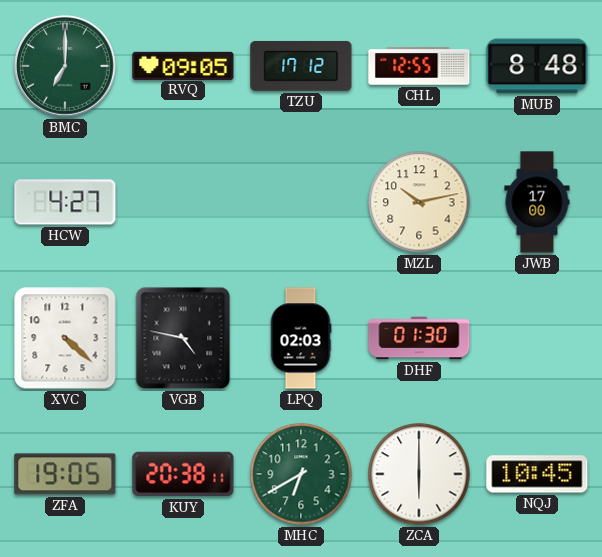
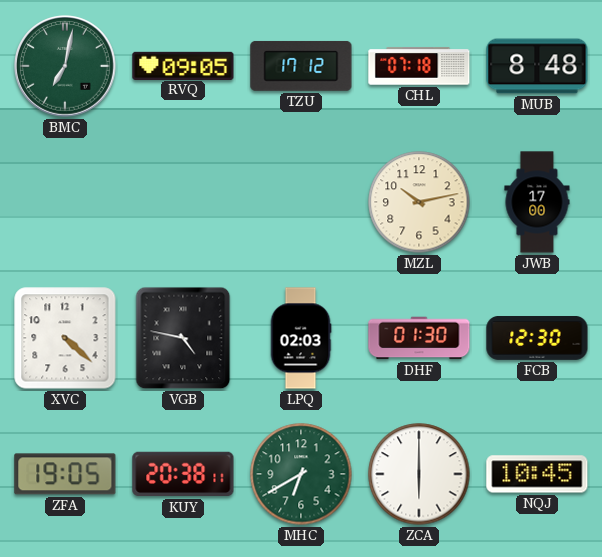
BMC: 7:00 -> 7:02 (65, 66)
CHL: 12:55 -> 07:18 (419, 66)
HCW: 4:27 -> none (65, 202)
FCB: none -> 12:30 (537, 339)
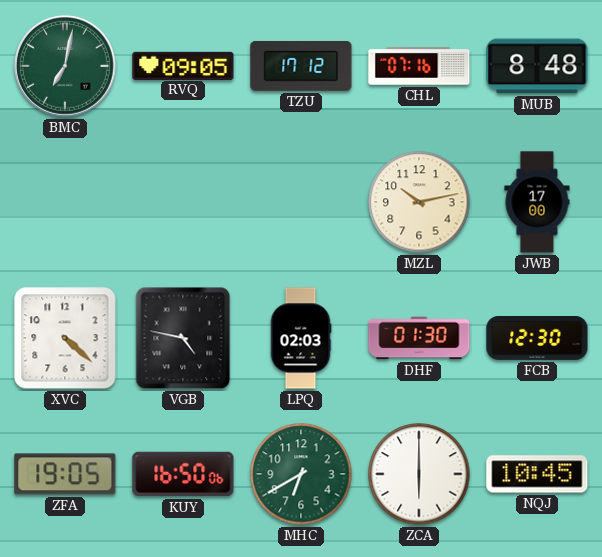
CHL: 07:18 -> 07:16 (419, 66)
KUY: 20:38 -> 16:50 (183, 474)
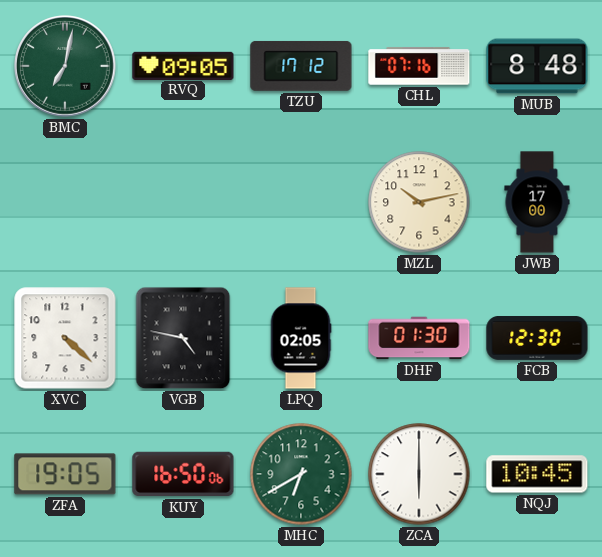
LPQ: 02:03 -> 02:05 (301, 338)
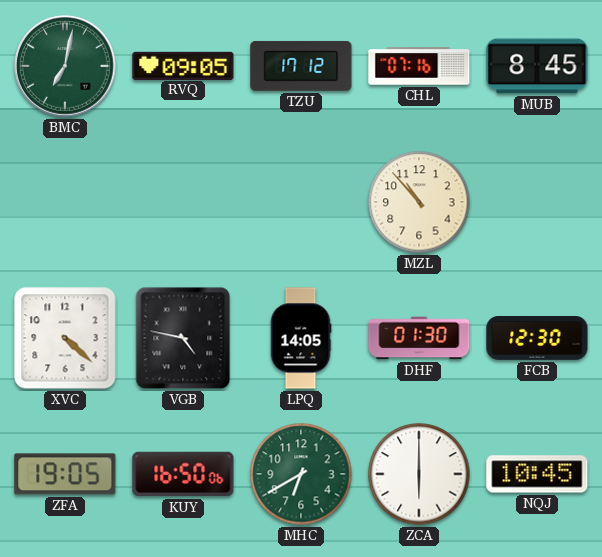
MUB: 8:48 -> 8:45 (537, 66)
MZL: 10:13 -> 10:53 (419, 202)
JWB: 17:00 -> none (537, 202)
LPQ: 02:05 -> 14:05 (301, 338)
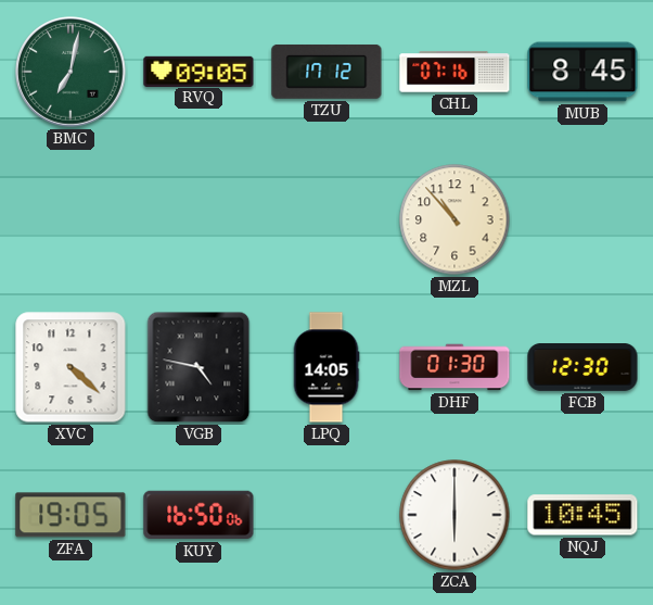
MHC: 6:40 -> none (301, 474)
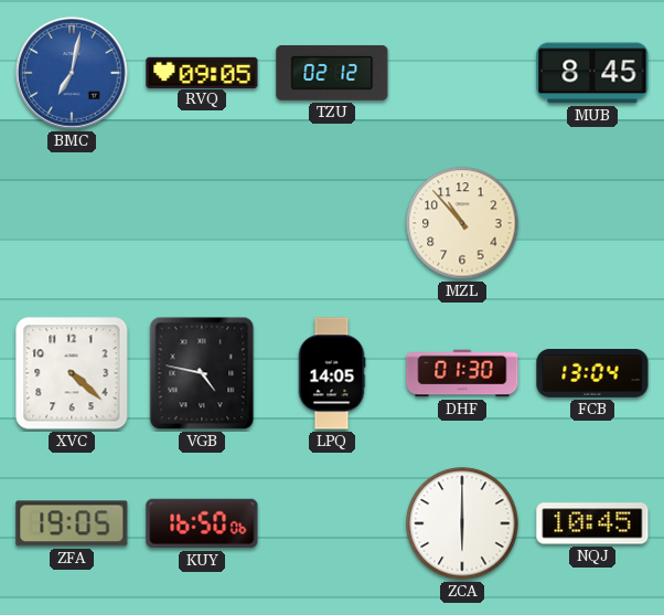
BMC dial: green -> blue (72, 73)
TZU: 17:12 -> 02:12 (332, 73)
CHL: 07:16 -> none (454, 72)
FCB: 12:30 -> 13:04 (592, 374)
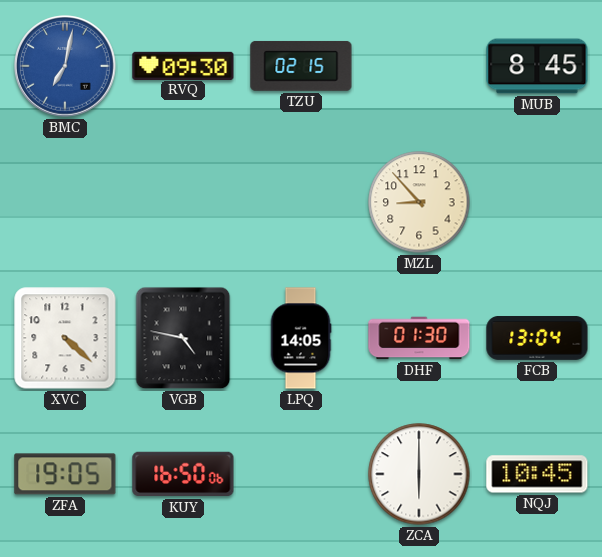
RVQ: 09:05 -> 09:30 (183, 65)
TZU: 02:12 -> 02:15 (301, 66)
MZL: 10:53 -> 8:53 (419, 202)
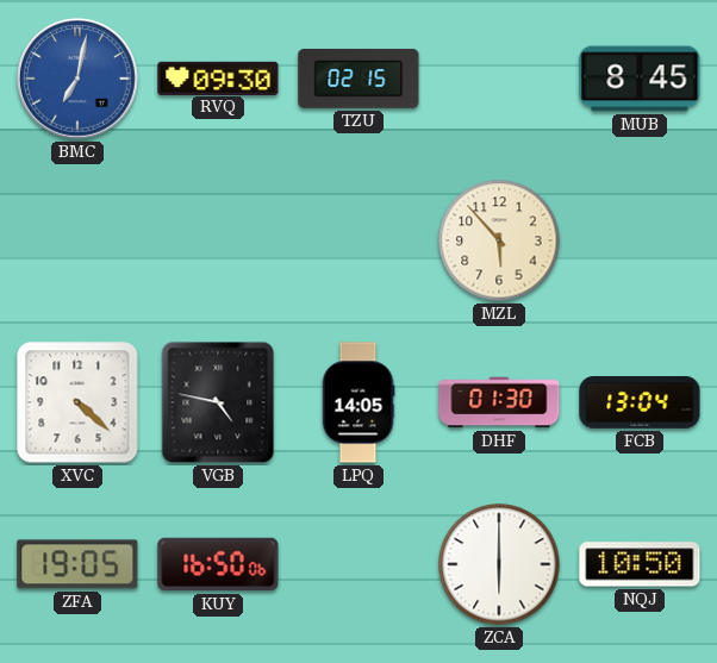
MZL: 8:53 -> 5:53 (499, 240)
NQJ: 10:45 -> 10:50 (640, 564)
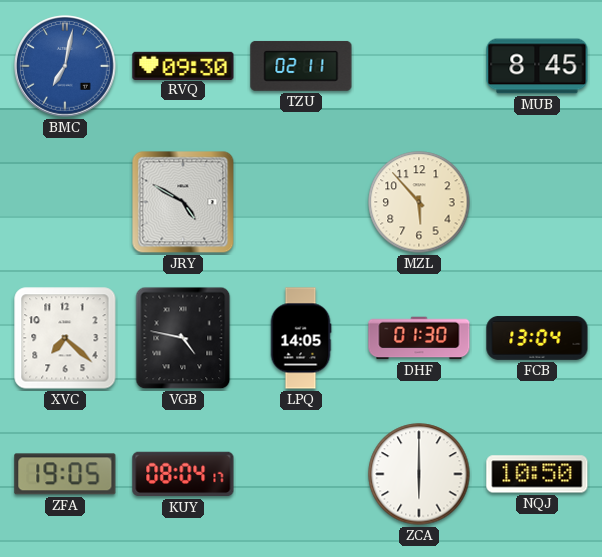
TZU: 02:15 -> 02:11 (301, 66)
JRY: none -> 4:50 (183, 202)
XVC: 4:22 -> 7:22 (65, 338)
KUY: 16:50 -> 08:04 (183, 474)
